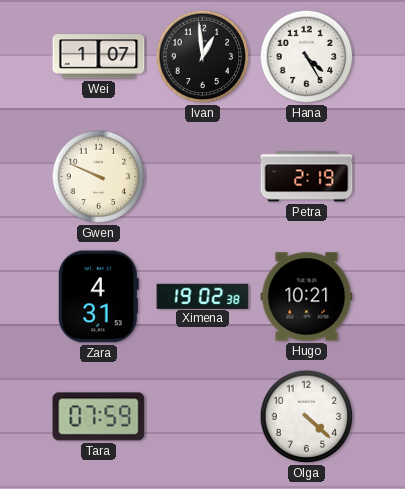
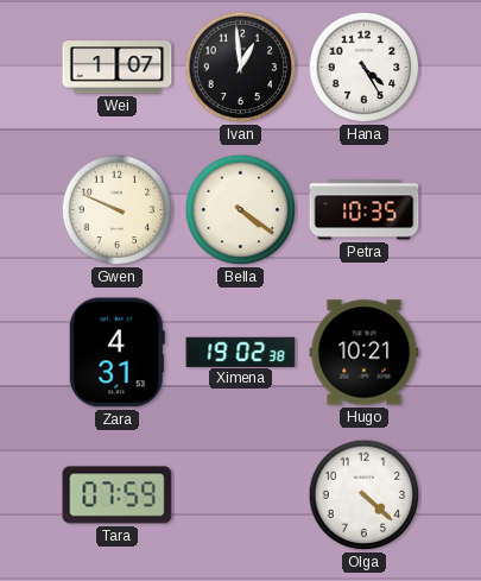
Bella: none -> 4:21 (241, 210)
Petra: 2:19 -> 10:35 (365, 210)
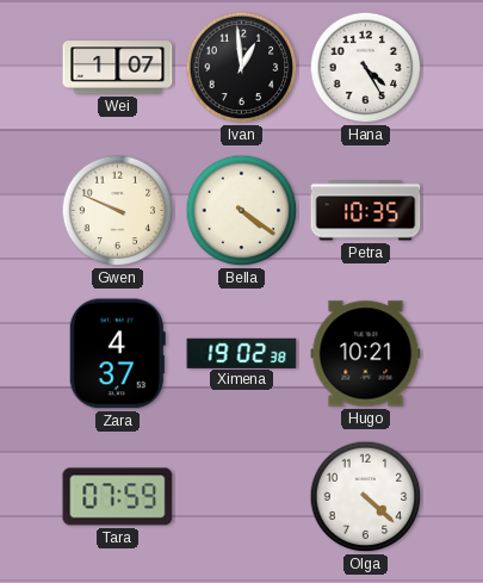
Zara: 4:31 -> 4:37 (117, 354)
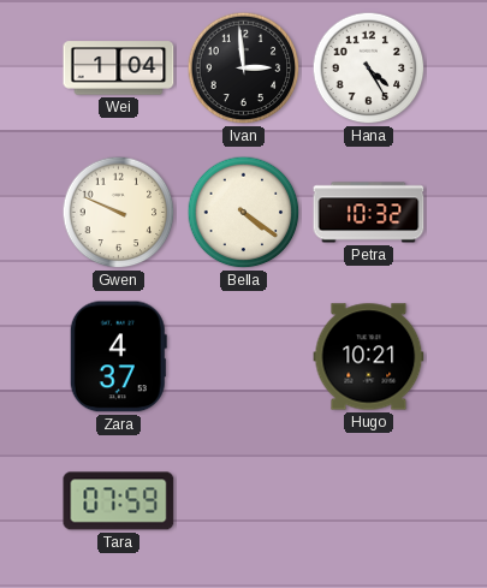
Wei: 1:07 -> 1:04 (119, 69)
Ivan: 12:59 -> 2:59 (244, 69)
Petra: 10:35 -> 10:32 (369, 213)
Ximena: 19:02 -> none (242, 353)
Olga: 4:22 -> none (366, 497)
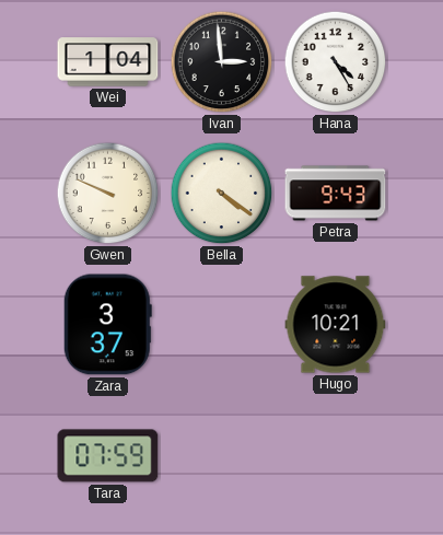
Petra: 10:32 -> 9:43 (336, 194)
Zara: 4:37 -> 3:37 (107, 325)
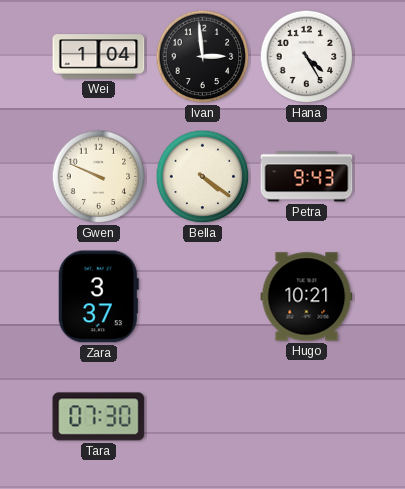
Tara: 07:59 -> 07:30 (99, 417)
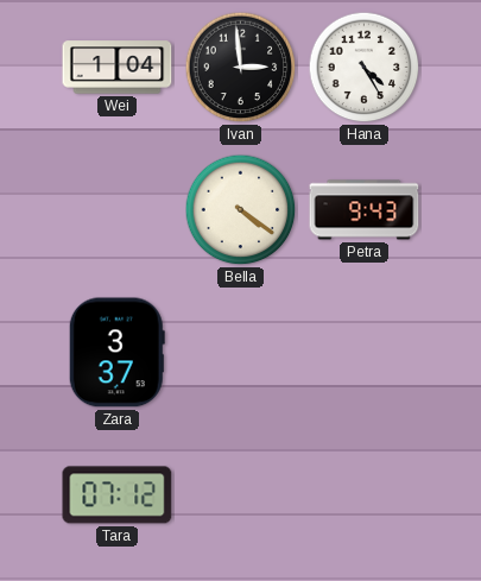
Gwen: 9:49 -> none (99, 177)
Hugo: 10:21 -> none (307, 297)
Tara: 07:30 -> 07:12 (118, 495)
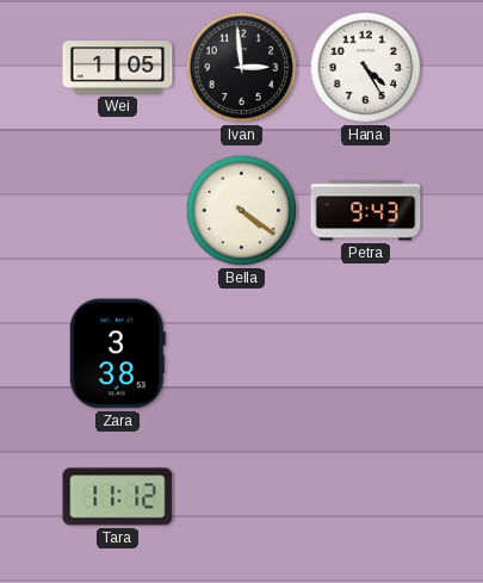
Wei: 1:04 -> 1:05 (118, 68)
Zara: 3:37 -> 3:38 (117, 354)
Tara: 07:12 -> 11:12 (118, 497)
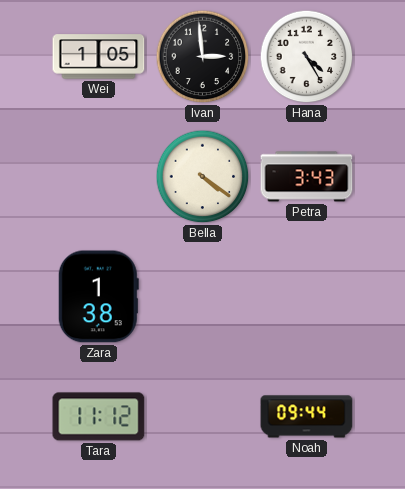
Petra: 9:43 -> 3:43 (307, 177)
Zara: 3:38 -> 1:38 (98, 297)
Noah: none -> 09:44 (307, 417)
